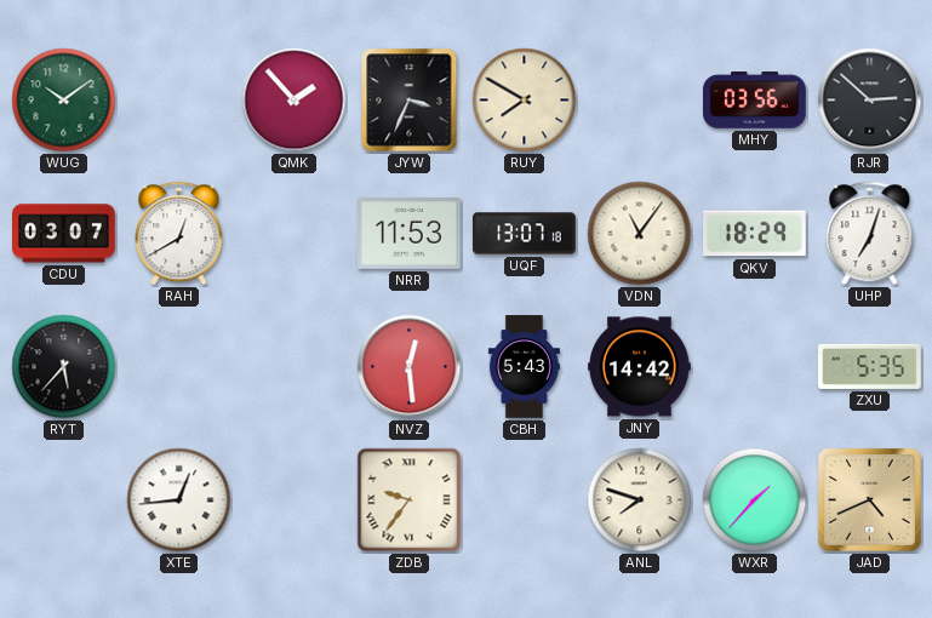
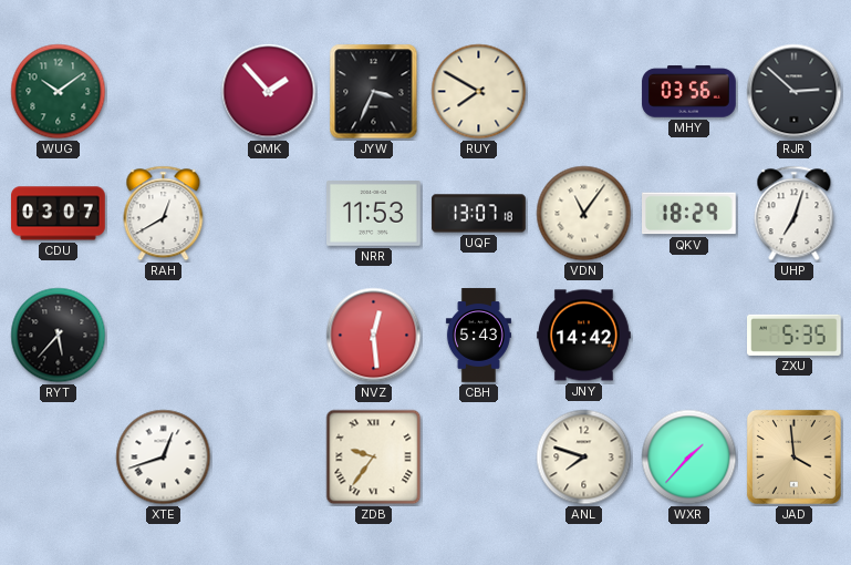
XTE: 12:44 -> 12:42 (164, 458)
JAD: 4:41 -> 3:59 (793, 456)
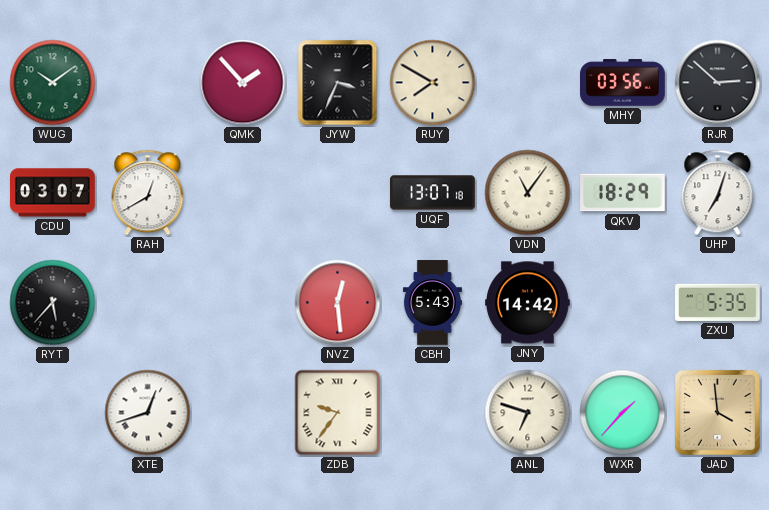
NRR: 11:53 -> none (374, 214)
ANL: 7:48 -> 6:48 (528, 413)
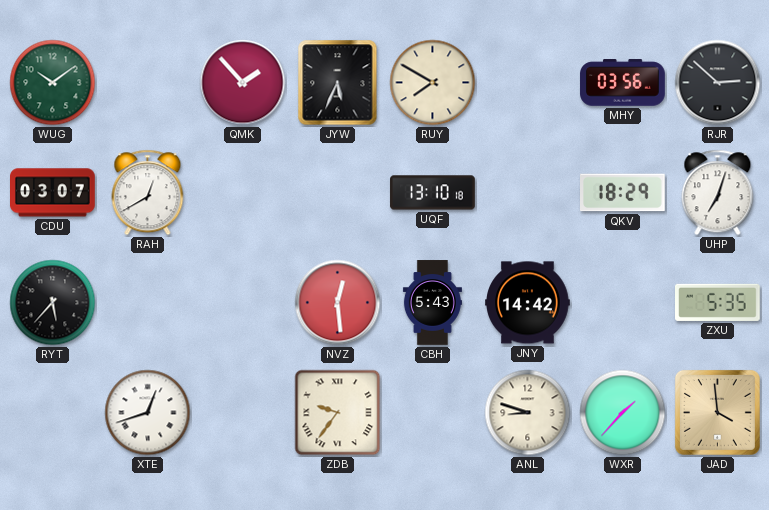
JYW: 3:34 -> 5:34 (338, 83)
UQF: 13:07 -> 13:10 (433, 193)
VDN: 11:06 -> none (528, 193)
ANL: 6:48 -> 8:48 (528, 413)
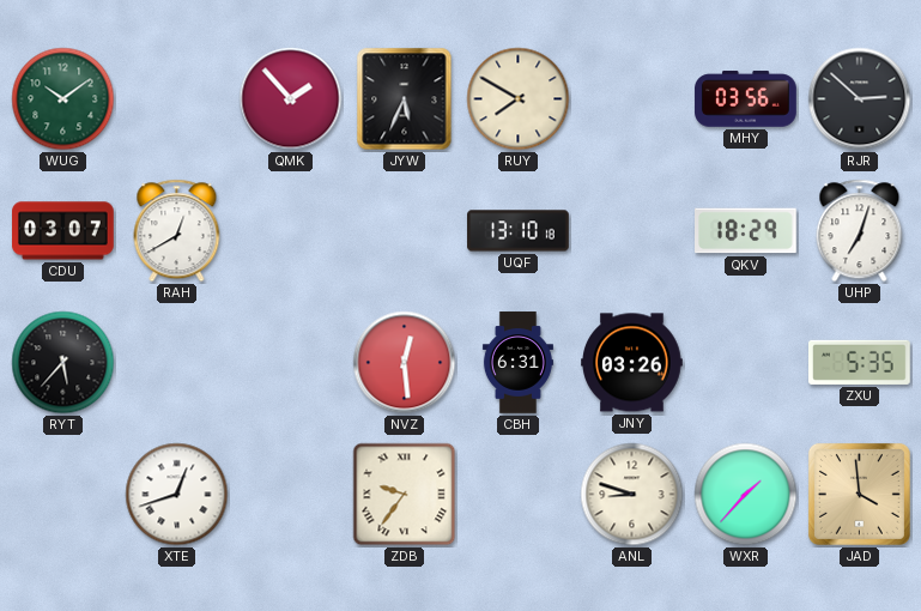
CBH: 5:43 -> 6:31 (517, 363)
JNY: 14:42 -> 03:26 (632, 363)
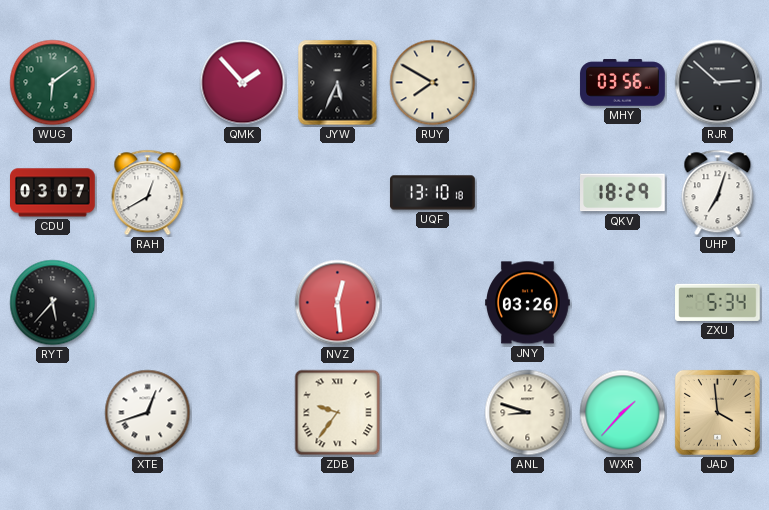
WUG: 10:09 -> 6:09 (53, 83)
CBH: 6:31 -> none (517, 363)
ZXU: 5:35 -> 5:34 (718, 302)
